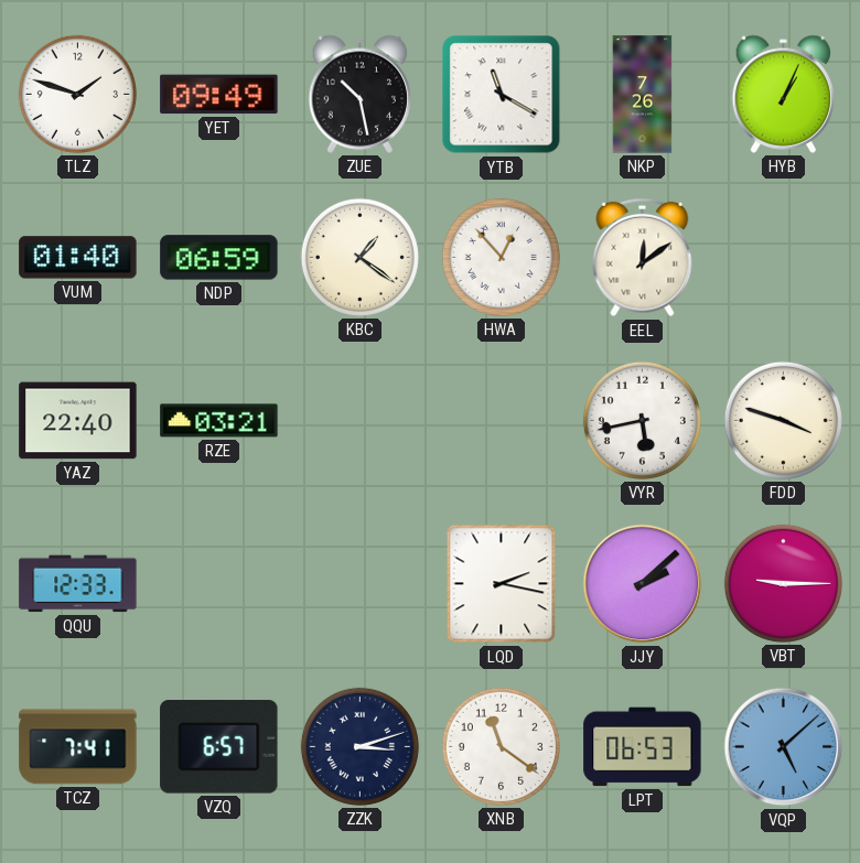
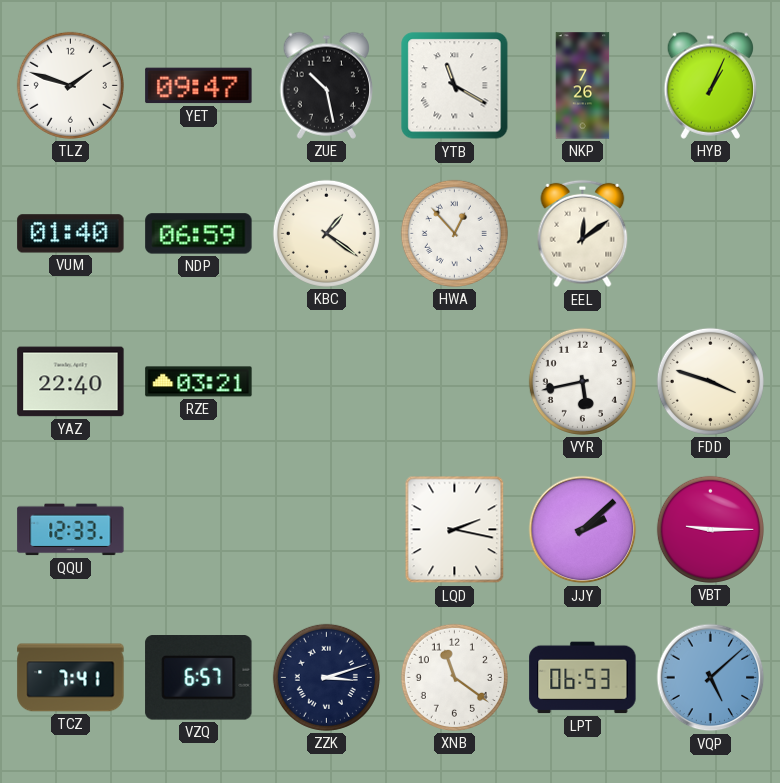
YET: 09:49 -> 09:47 (199, 86)
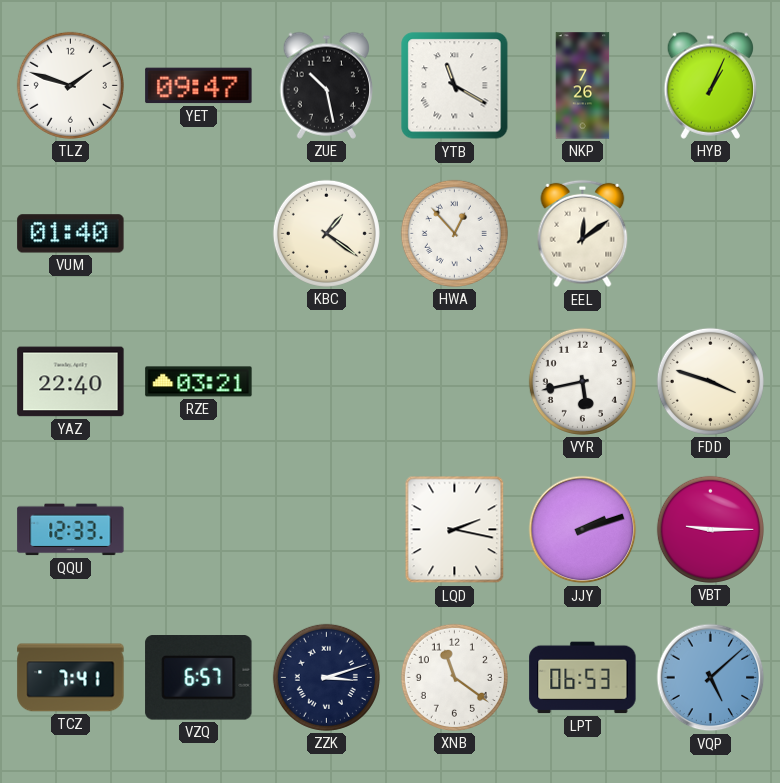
NDP: 06:59 -> none (199, 234)
JJY: 2:08 -> 2:12 (583, 530)
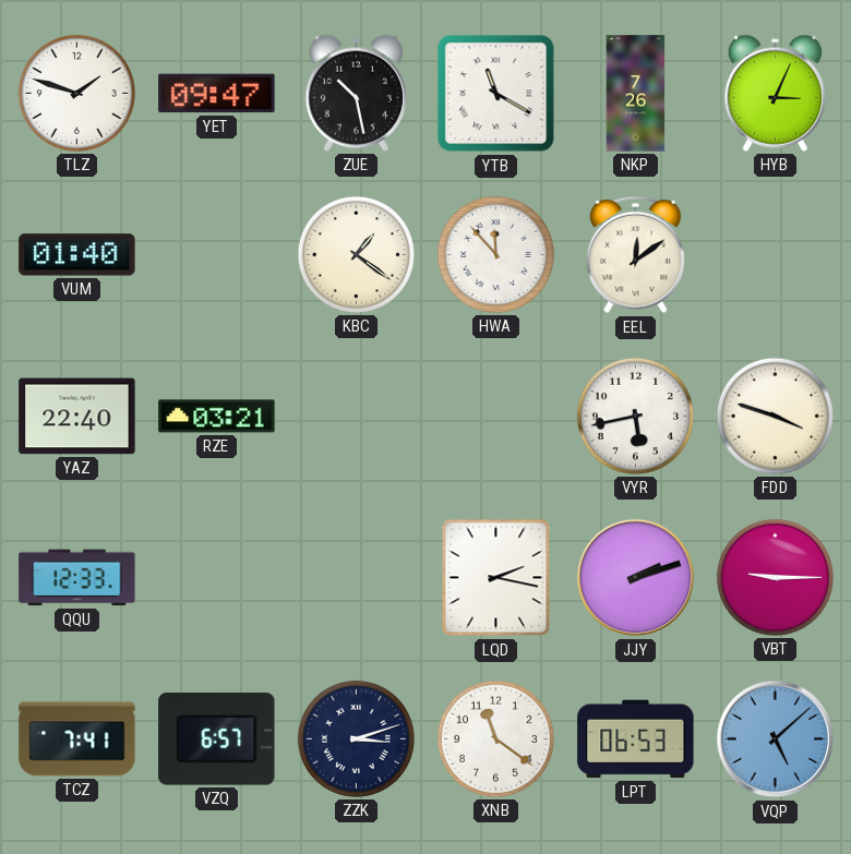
HYB: 1:04 -> 3:04 (775, 93)
HWA: 12:53 -> 11:53 (495, 254)
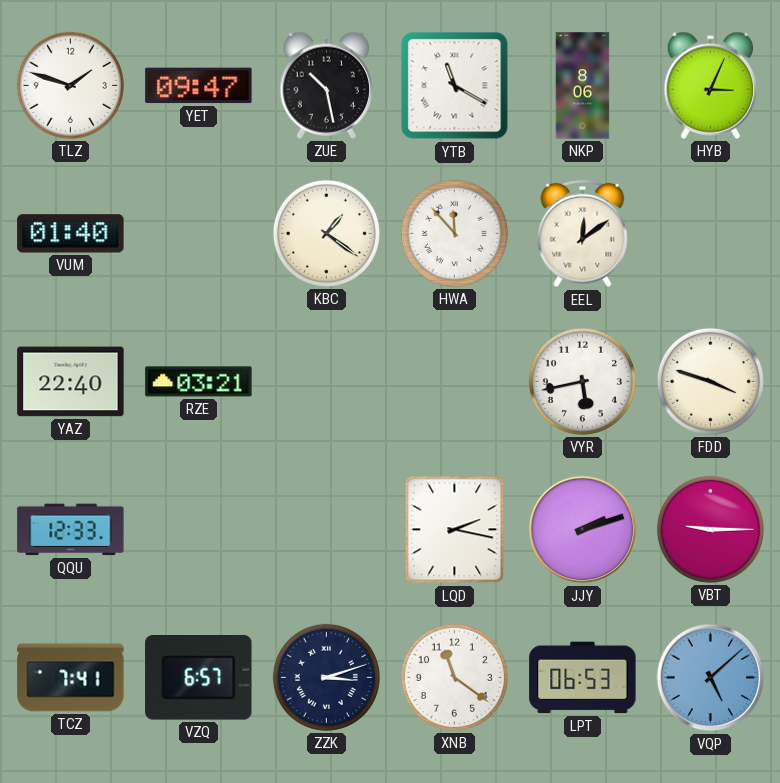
NKP: 7:26 -> 8:06 (583, 86)
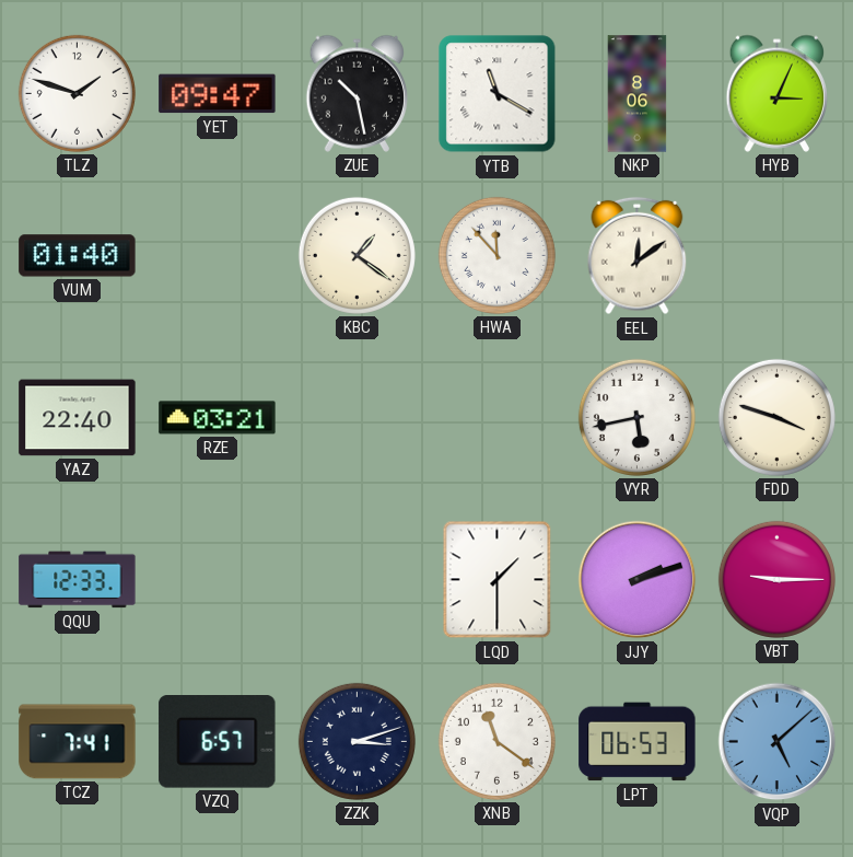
LQD: 2:17 -> 1:30 (498, 580)
